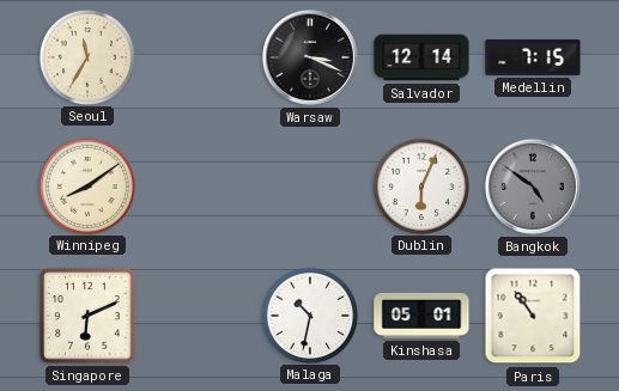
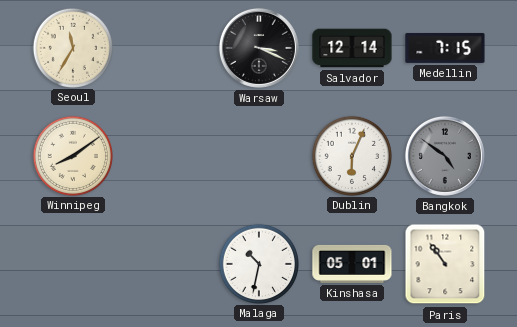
Singapore: 6:11 -> none (87, 316)
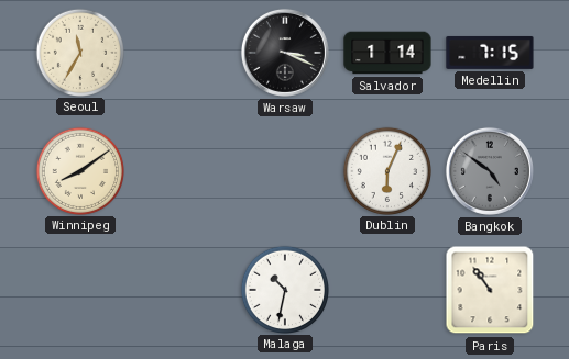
Salvador: 12:14 -> 1:14 (387, 53)
Kinshasa: 05:01 -> none (352, 264)
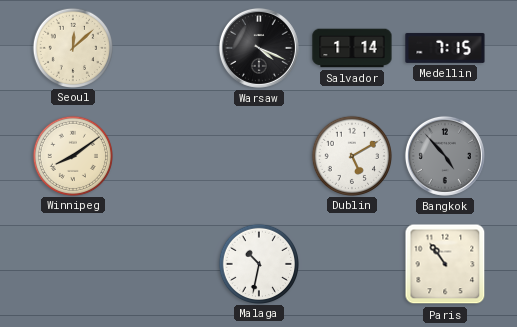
Seoul: 11:35 -> 12:08 (72, 47)
Warsaw: 3:19 -> 4:19 (259, 48)
Dublin: 6:04 -> 5:10 (351, 155)
Bangkok: 4:51 -> 4:53 (445, 156)
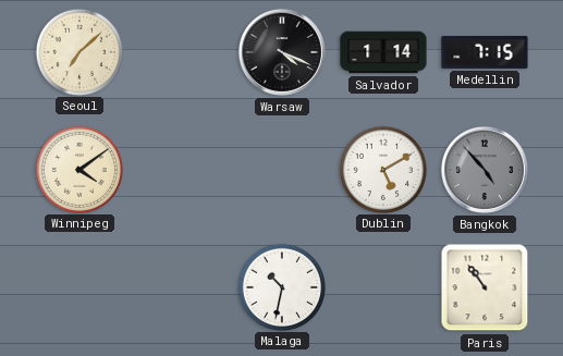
Seoul: 12:08 -> 7:08 (78, 51)
Winnipeg: 8:09 -> 4:09 (78, 169)
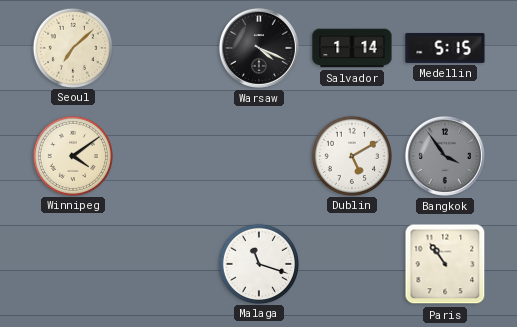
Medellin: 7:15 -> 5:15 (445, 48)
Bangkok: 4:53 -> 3:54 (445, 156)
Malaga: 10:32 -> 11:18 (258, 263)
